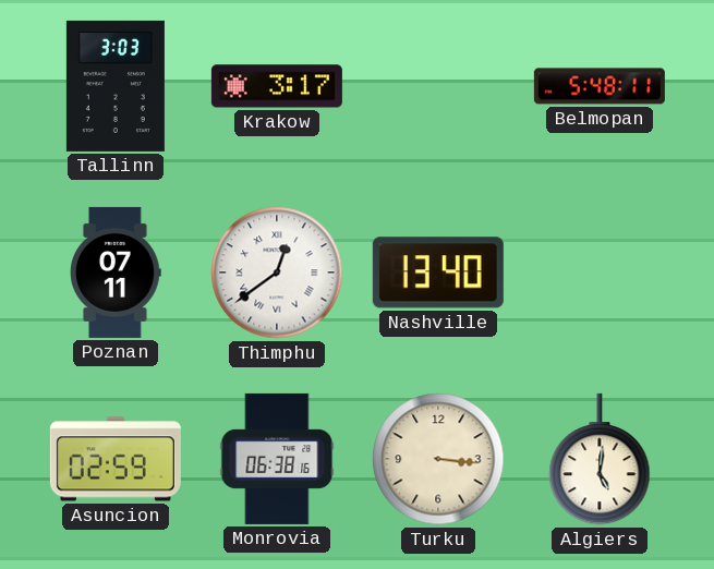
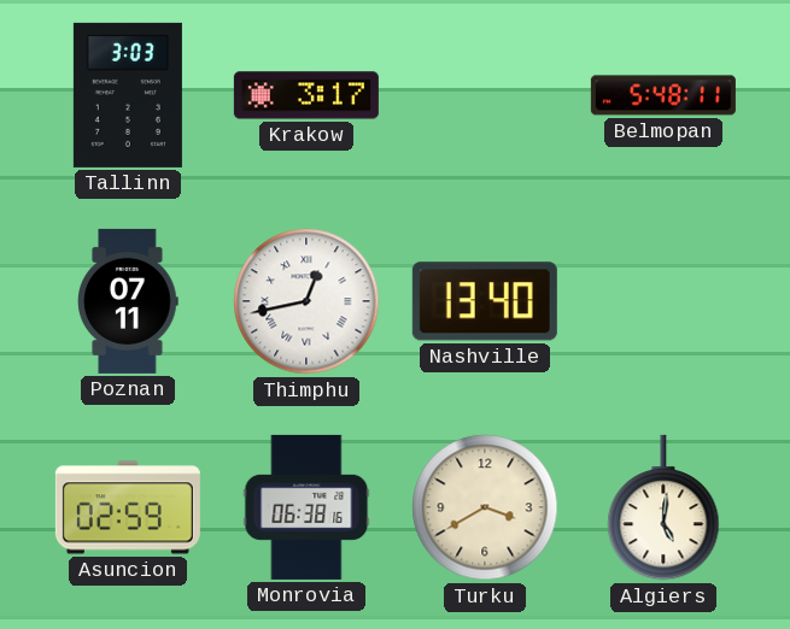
Thimphu: 12:39 -> 12:43 (306, 301)
Turku: 3:16 -> 3:40 (485, 507)
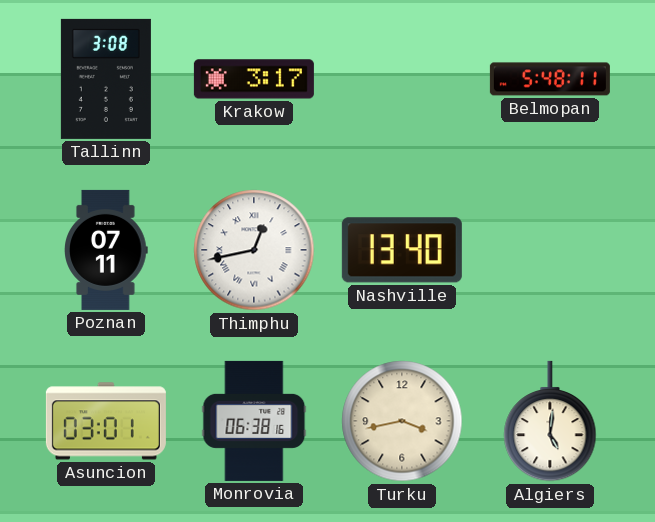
Tallinn: 3:03 -> 3:08 (106, 79)
Asuncion: 02:59 -> 03:01 (106, 421)
Turku: 3:40 -> 3:43 (402, 421)
